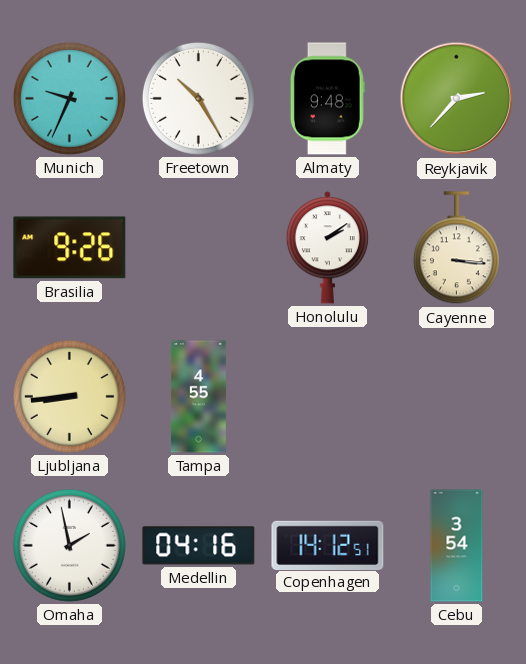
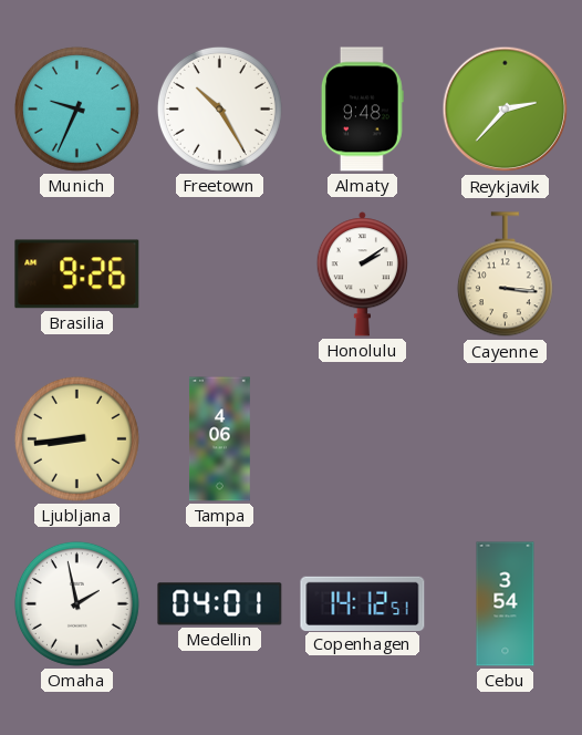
Tampa: 4:55 -> 4:06 (219, 439)
Medellin: 04:16 -> 04:01 (220, 604)
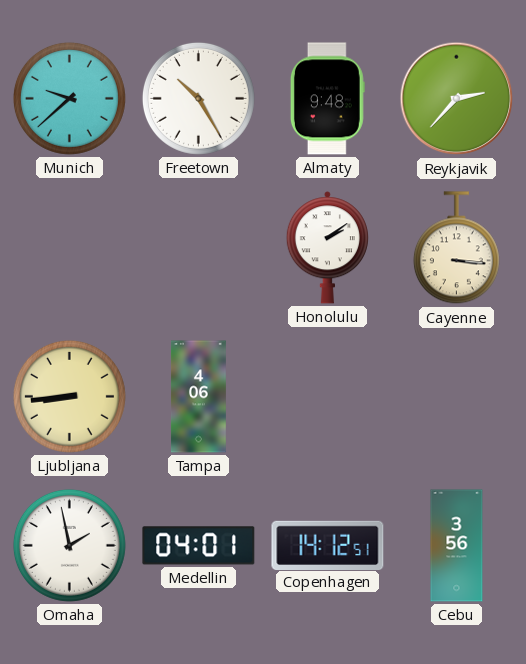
Munich: 9:34 -> 9:38 (69, 98)
Brasilia: 9:26 -> none (77, 275)
Cebu: 3:54 -> 3:56 (457, 546)
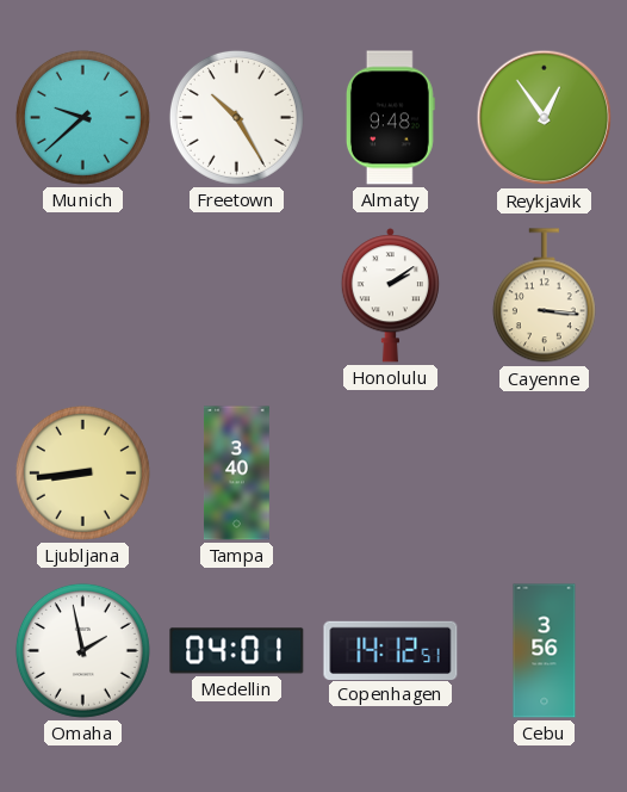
Reykjavik: 2:37 -> 12:54 (545, 118)
Tampa: 4:06 -> 3:40 (236, 474)
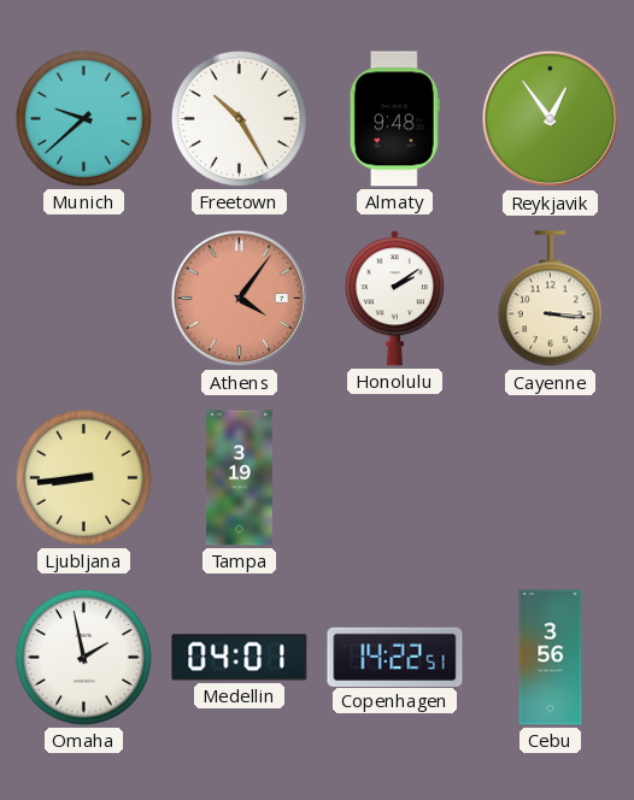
Athens: none -> 4:06 (240, 299)
Tampa: 3:40 -> 3:19 (239, 478)
Copenhagen: 14:12 -> 14:22 (395, 657)
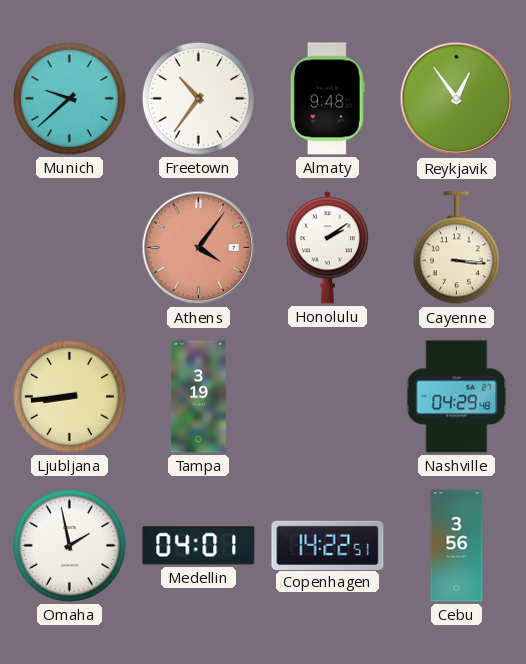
Freetown: 10:25 -> 10:36 (198, 98)
Nashville: none -> 04:29 (457, 397)
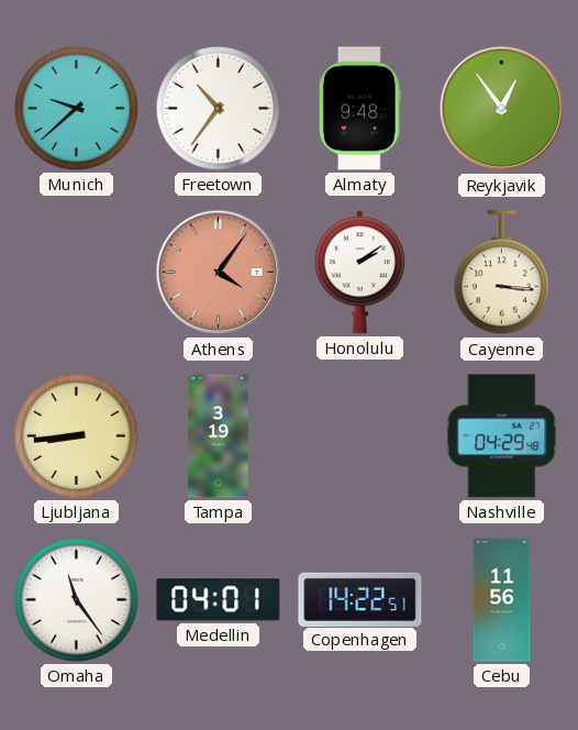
Omaha: 1:58 -> 11:24 (76, 599)
Cebu: 3:56 -> 11:56 (502, 600)
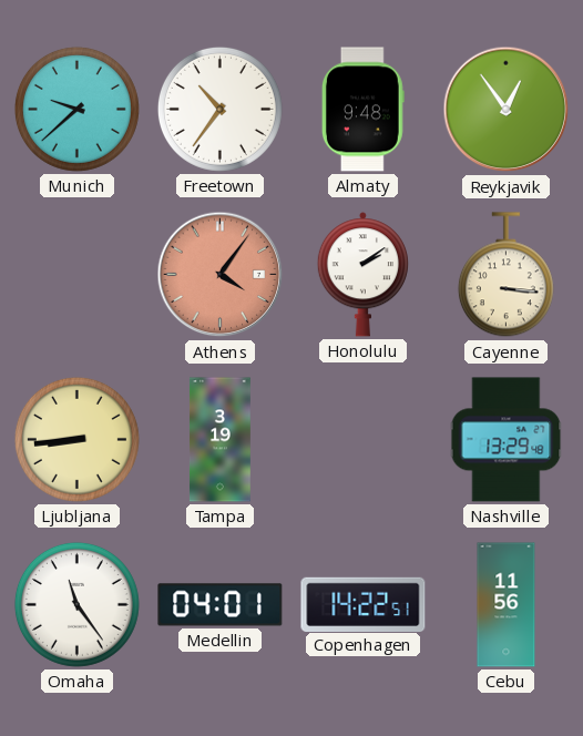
Nashville: 04:29 -> 13:29 (507, 440)
